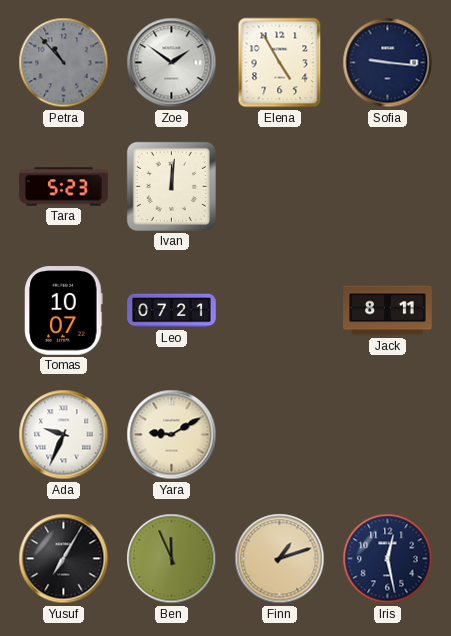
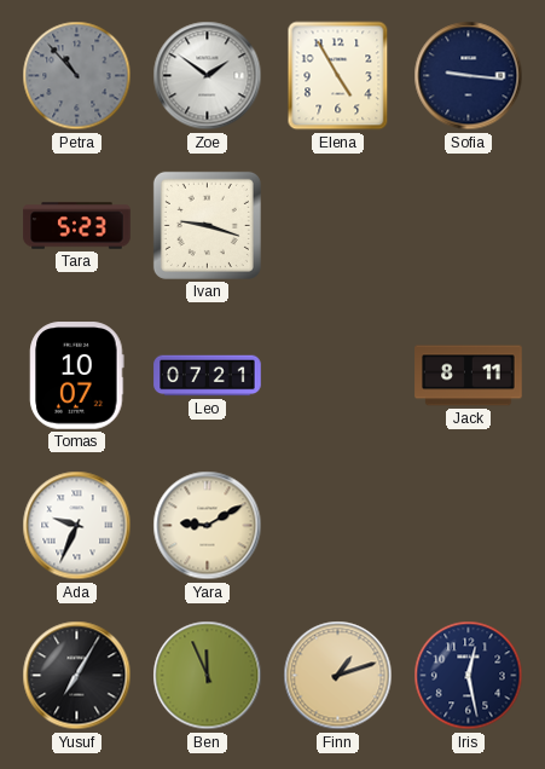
Ivan: 12:01 -> 9:18 (207, 225)
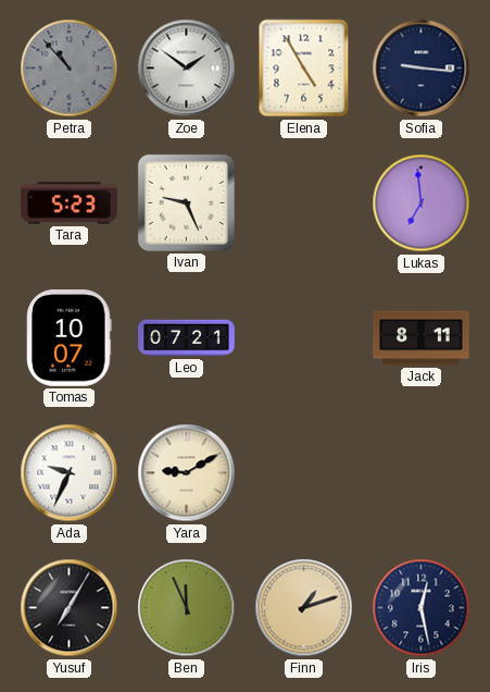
Ivan: 9:18 -> 9:26 (186, 202)
Lukas: none -> 6:59 (422, 203)
